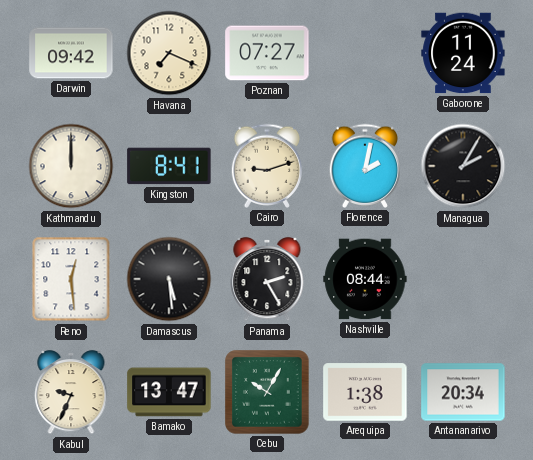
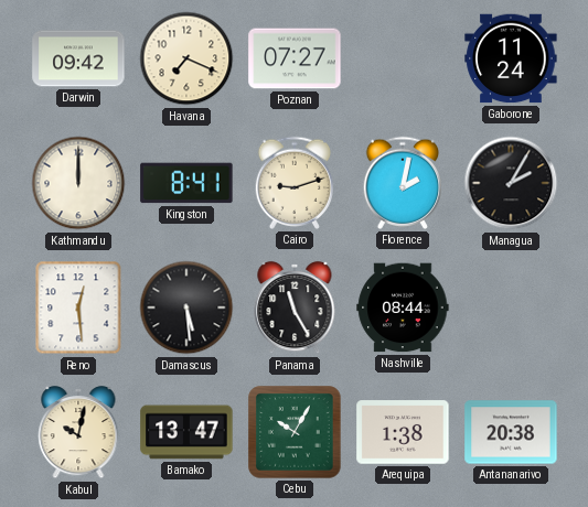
Panama: 2:25 -> 11:25 (295, 308)
Kabul: 9:34 -> 10:02 (78, 432)
Antananarivo: 20:34 -> 20:38 (511, 432)
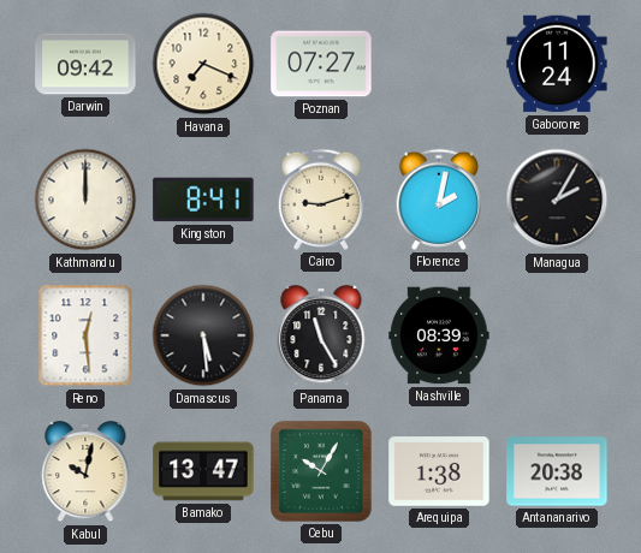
Nashville: 08:44 -> 08:39 (439, 335)
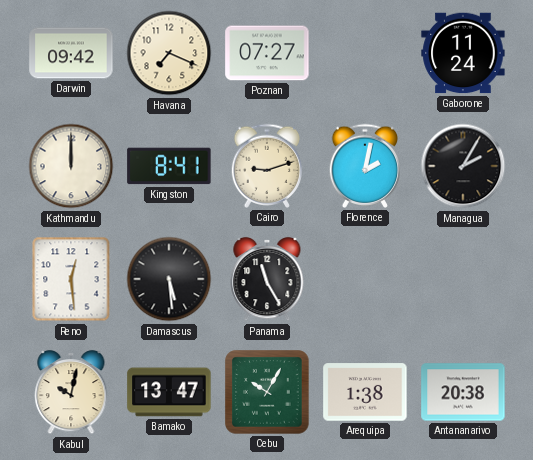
Nashville: 08:39 -> none (439, 335)
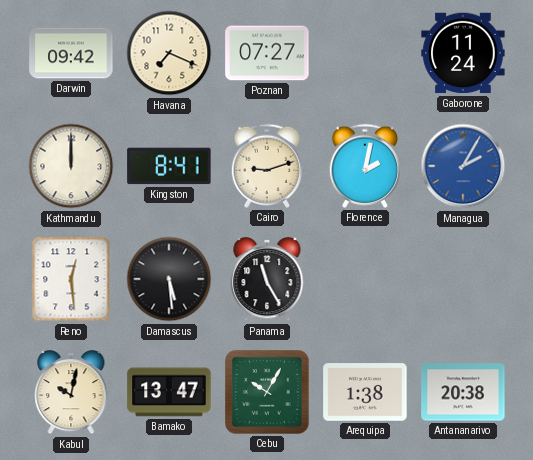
Managua dial: black -> blue (463, 166)
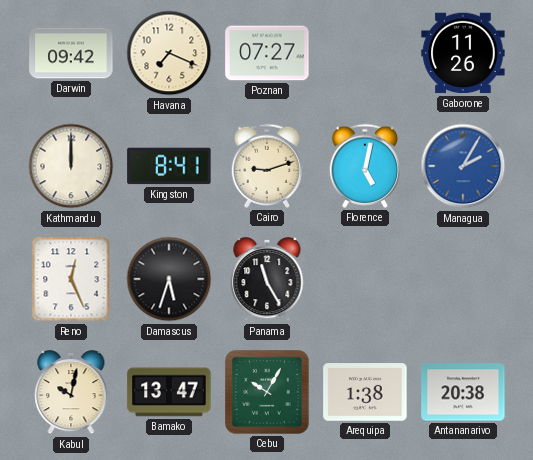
Gaborone: 11:24 -> 11:26 (463, 53)
Florence: 2:02 -> 5:02 (364, 166)
Reno: 12:29 -> 12:26 (71, 279)
Damascus: 5:29 -> 5:33 (169, 279)
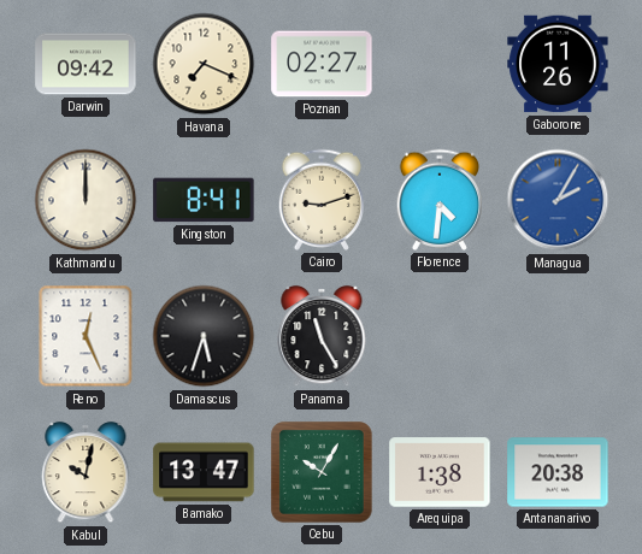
Poznan: 07:27 -> 02:27 (322, 64)
Florence: 5:02 -> 4:31 (438, 200)
